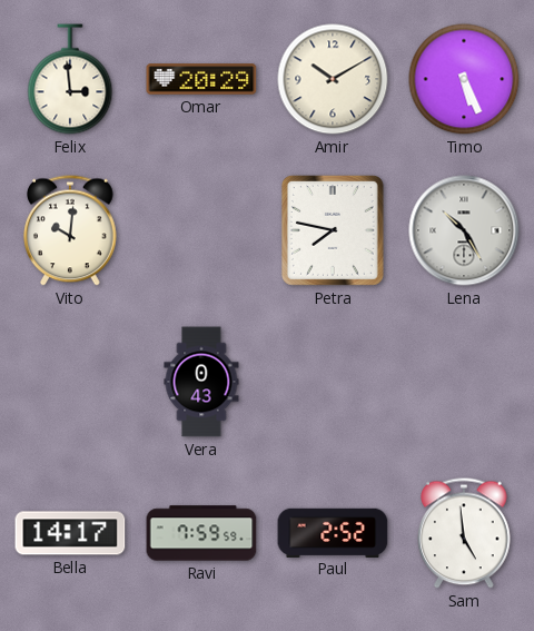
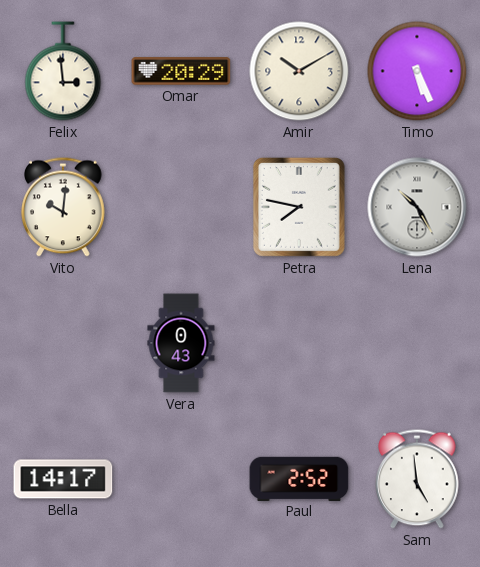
Ravi: 7:59 -> none (201, 533)
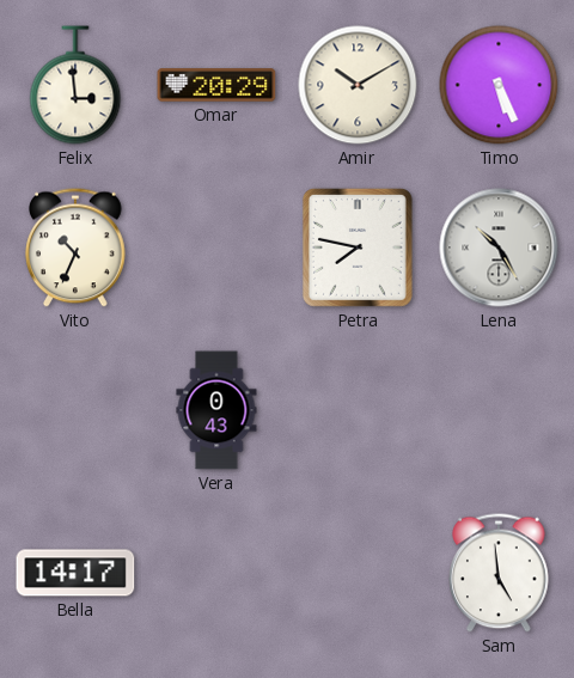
Vito: 10:01 -> 10:34 (77, 248)
Paul: 2:52 -> none (299, 478)
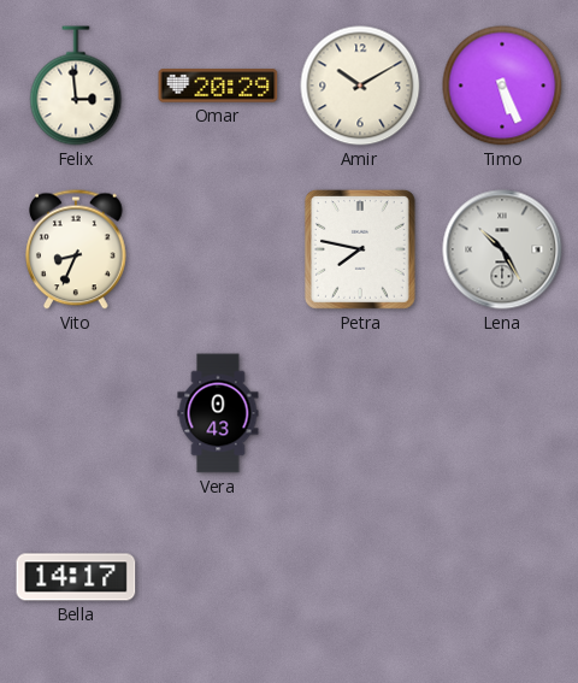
Vito: 10:34 -> 8:34 (77, 249)
Sam: 4:59 -> none (500, 573)
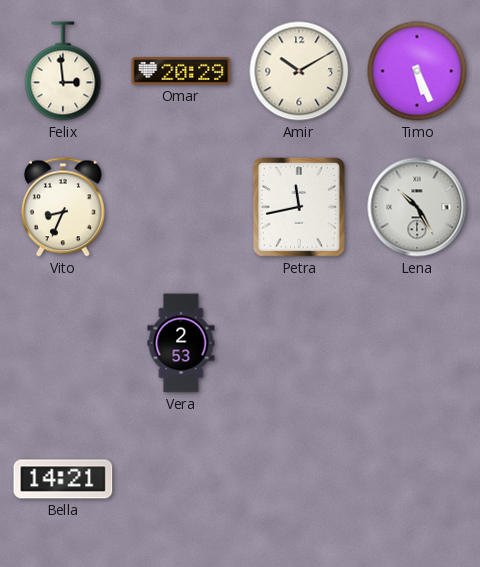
Petra: 7:47 -> 11:43 (299, 207)
Vera: 0:43 -> 2:53 (181, 343)
Bella: 14:17 -> 14:21 (63, 479)
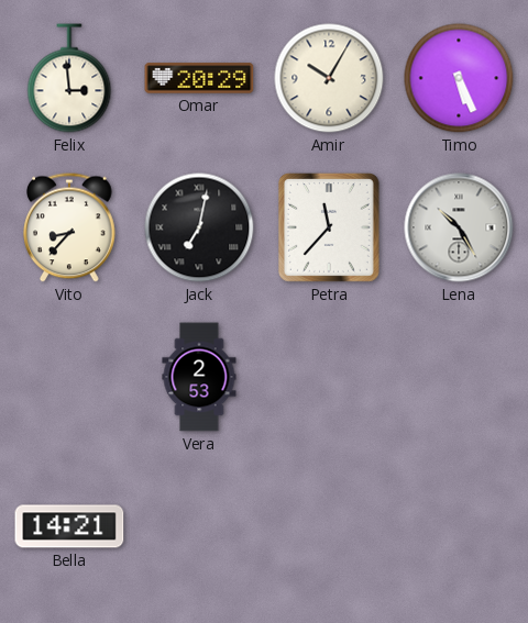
Amir: 10:10 -> 10:05 (329, 78)
Vito: 8:34 -> 8:37 (70, 227)
Jack: none -> 7:02 (199, 227)
Petra: 11:43 -> 11:37 (329, 227)
